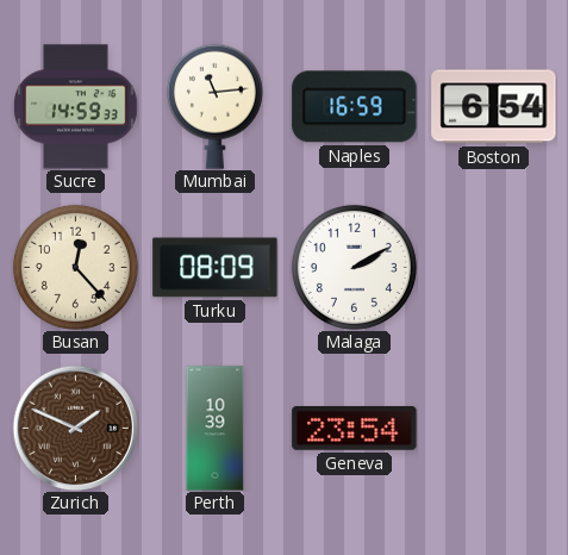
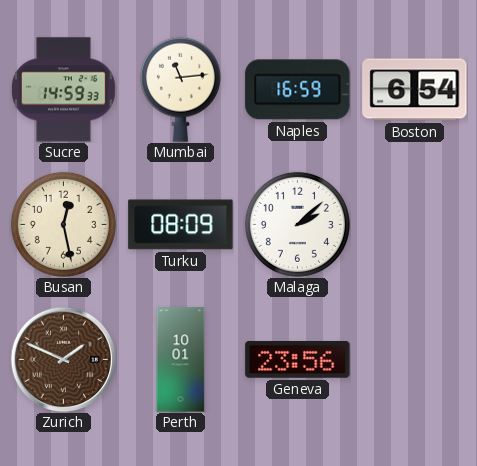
Busan: 12:23 -> 12:28 (63, 224)
Malaga: 2:10 -> 2:08 (297, 224)
Perth: 10:39 -> 10:01 (181, 360)
Geneva: 23:54 -> 23:56 (298, 359)
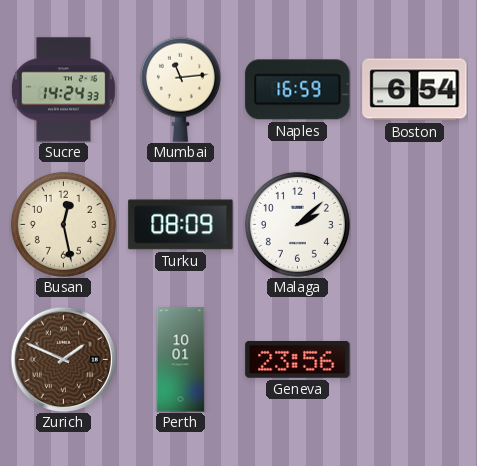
Sucre: 14:59 -> 14:24 (63, 90)
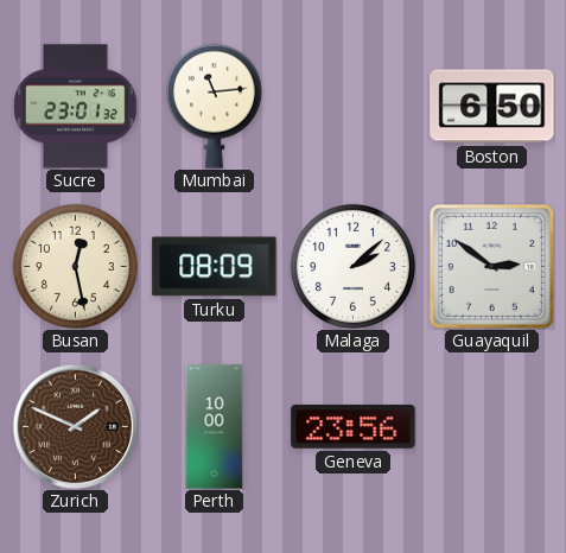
Sucre: 14:24 -> 23:01 (75, 107)
Naples: 16:59 -> none (298, 90)
Boston: 6:54 -> 6:50 (492, 107)
Guayaquil: none -> 2:51 (491, 266)
Perth: 10:01 -> 10:00 (215, 427)
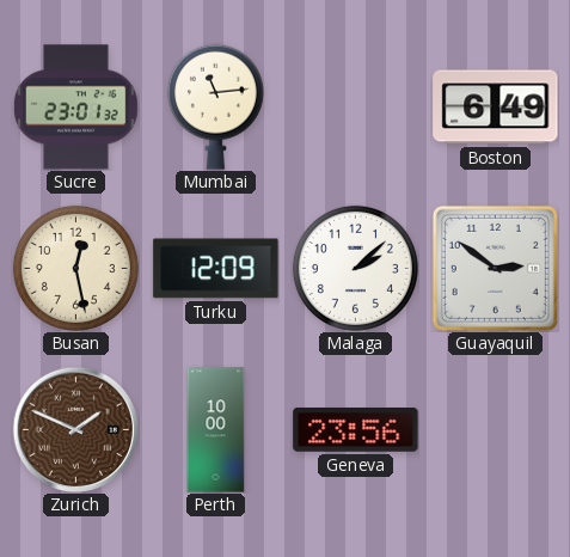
Boston: 6:50 -> 6:49 (496, 108)
Turku: 08:09 -> 12:09 (216, 269)
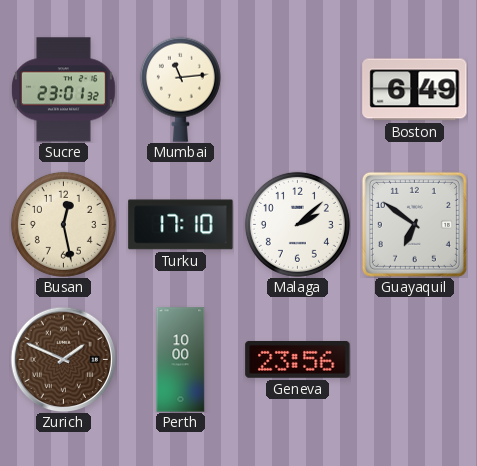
Turku: 12:09 -> 17:10 (181, 225)
Guayaquil: 2:51 -> 6:51 (414, 224)
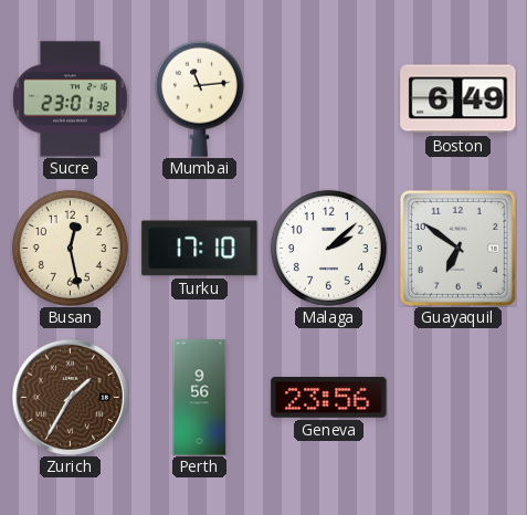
Zurich: 1:49 -> 1:35 (70, 397)
Perth: 10:00 -> 9:56 (200, 398)
